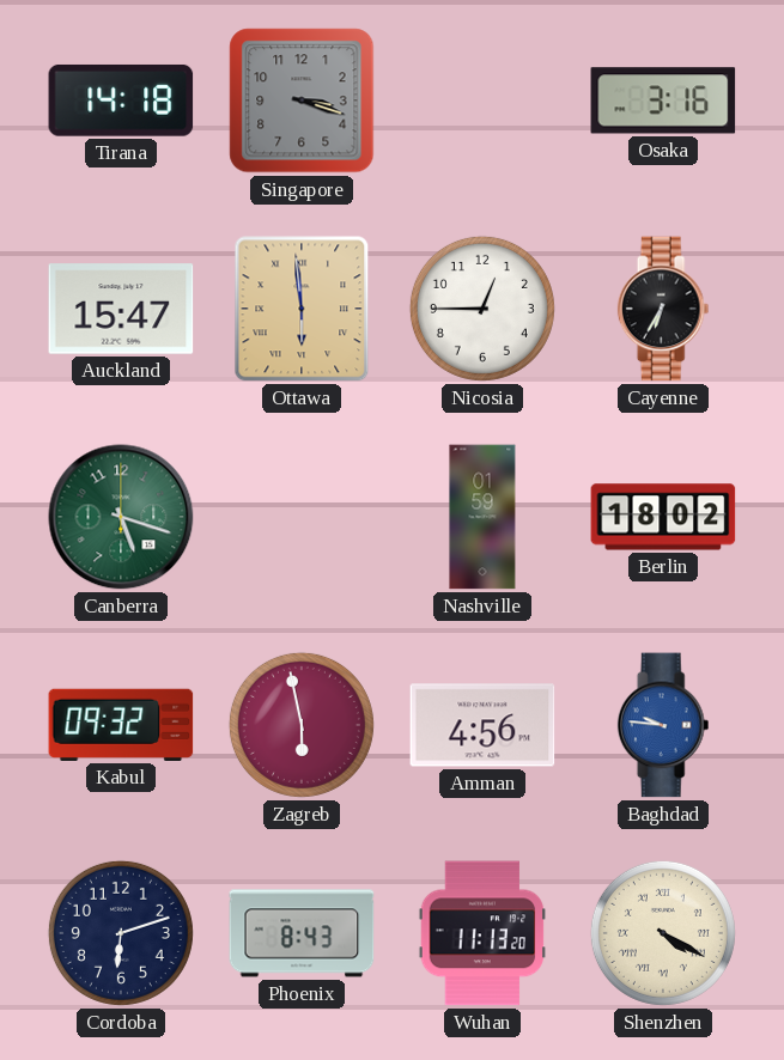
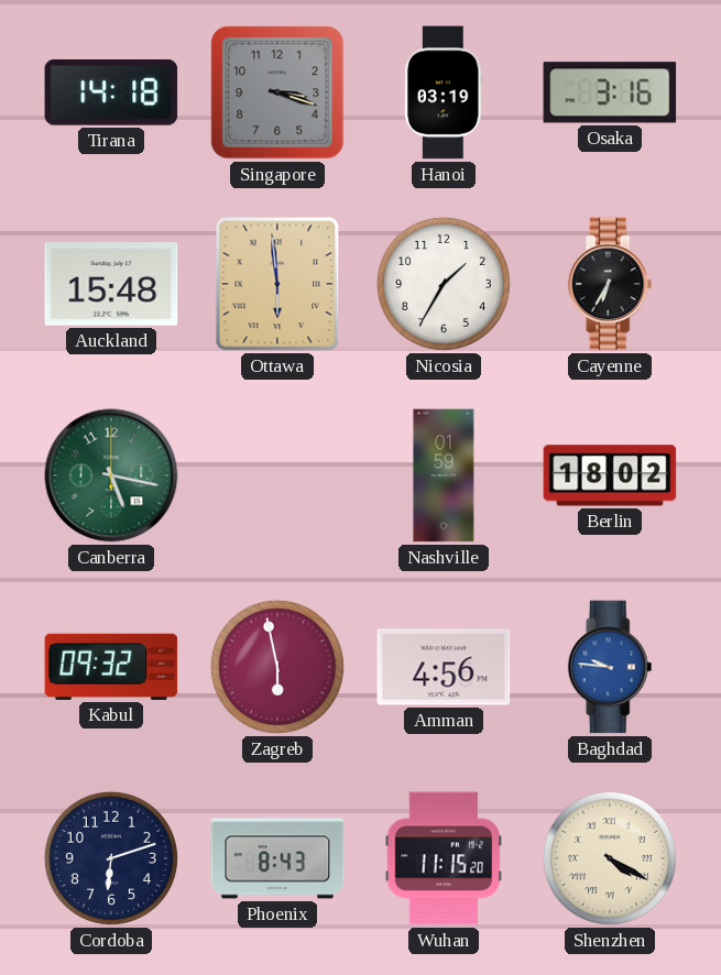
Hanoi: none -> 03:19 (444, 92)
Auckland: 15:47 -> 15:48 (111, 284)
Nicosia: 12:45 -> 1:35 (444, 284)
Canberra: 5:18 -> 5:17 (111, 475)
Wuhan: 11:13 -> 11:15 (444, 858)
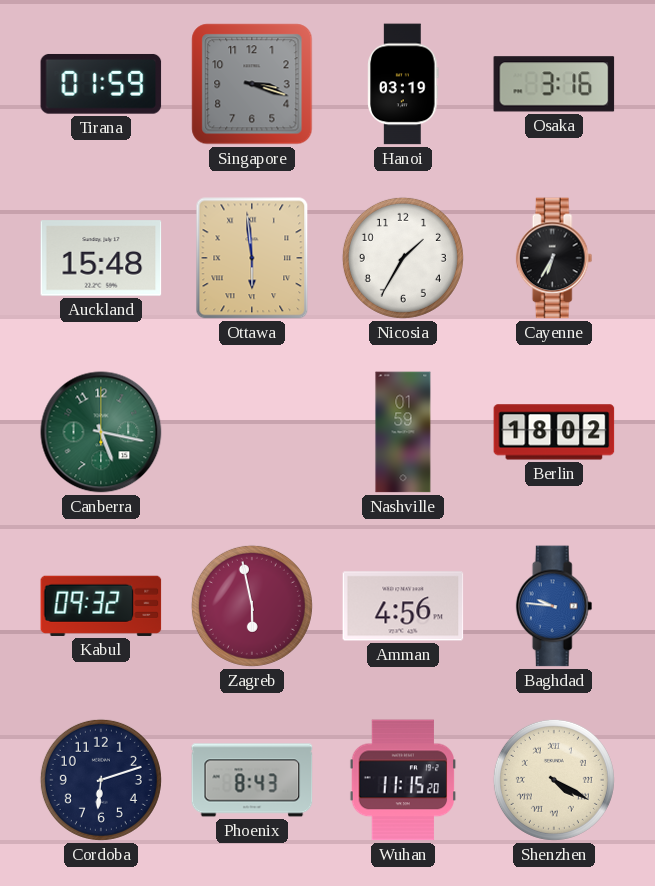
Tirana: 14:18 -> 01:59 (101, 84)
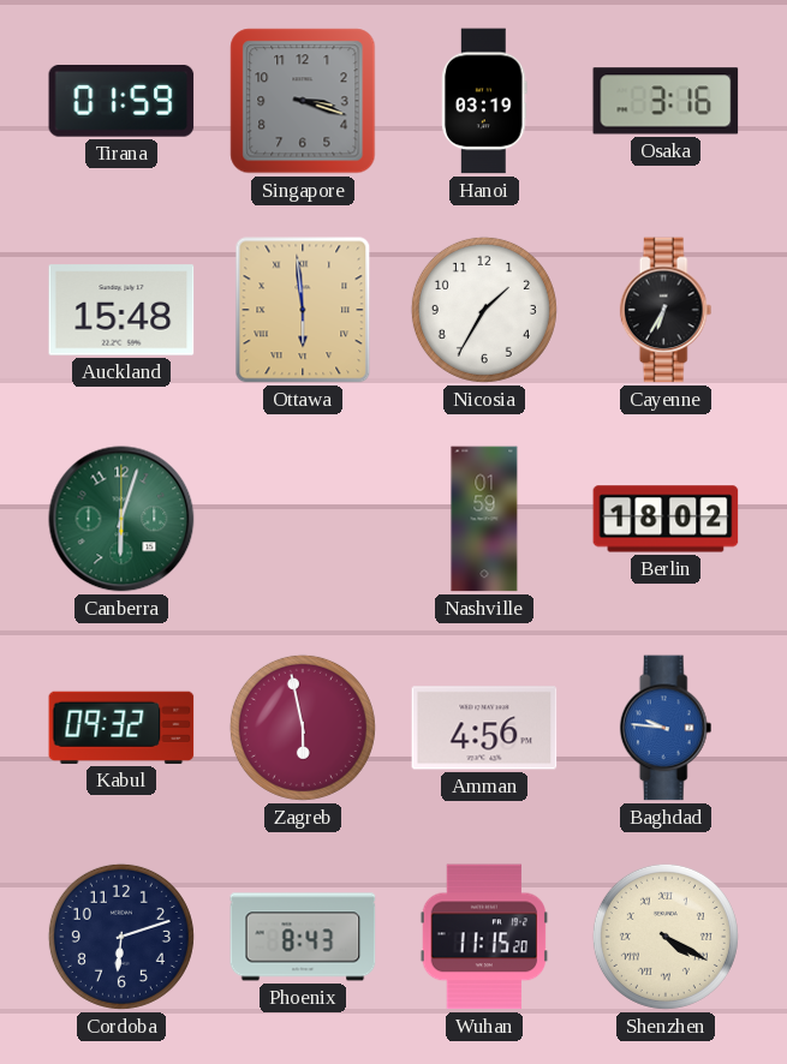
Canberra: 5:17 -> 6:03 (121, 519)
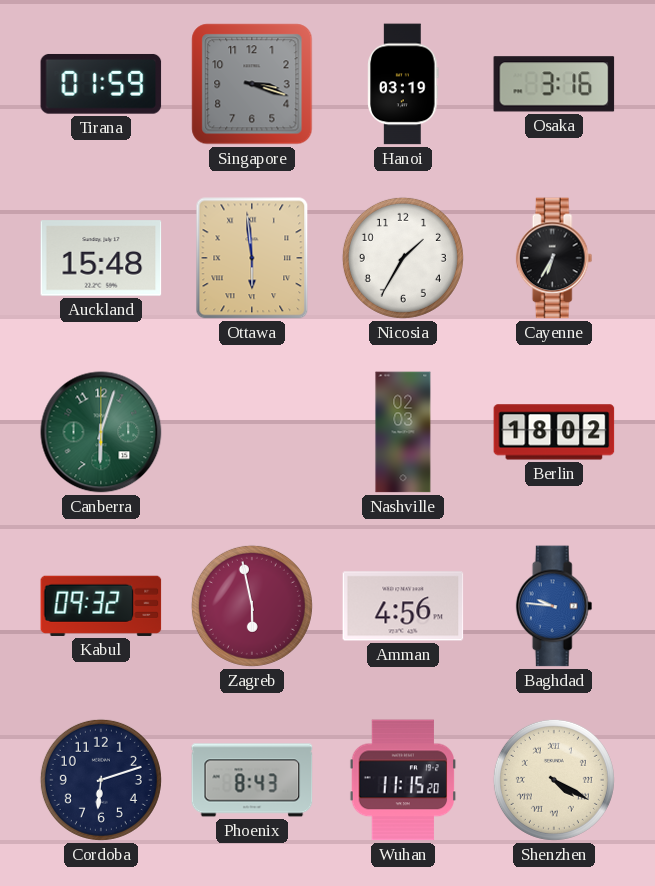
Nashville: 01:59 -> 02:03 (403, 432)
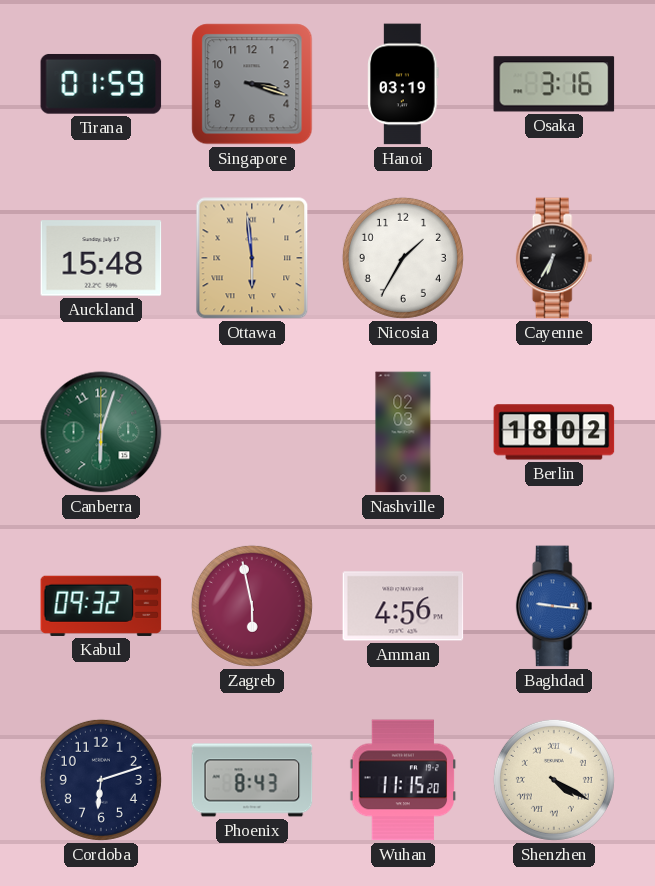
Baghdad: 9:46 -> 9:16 (554, 606)
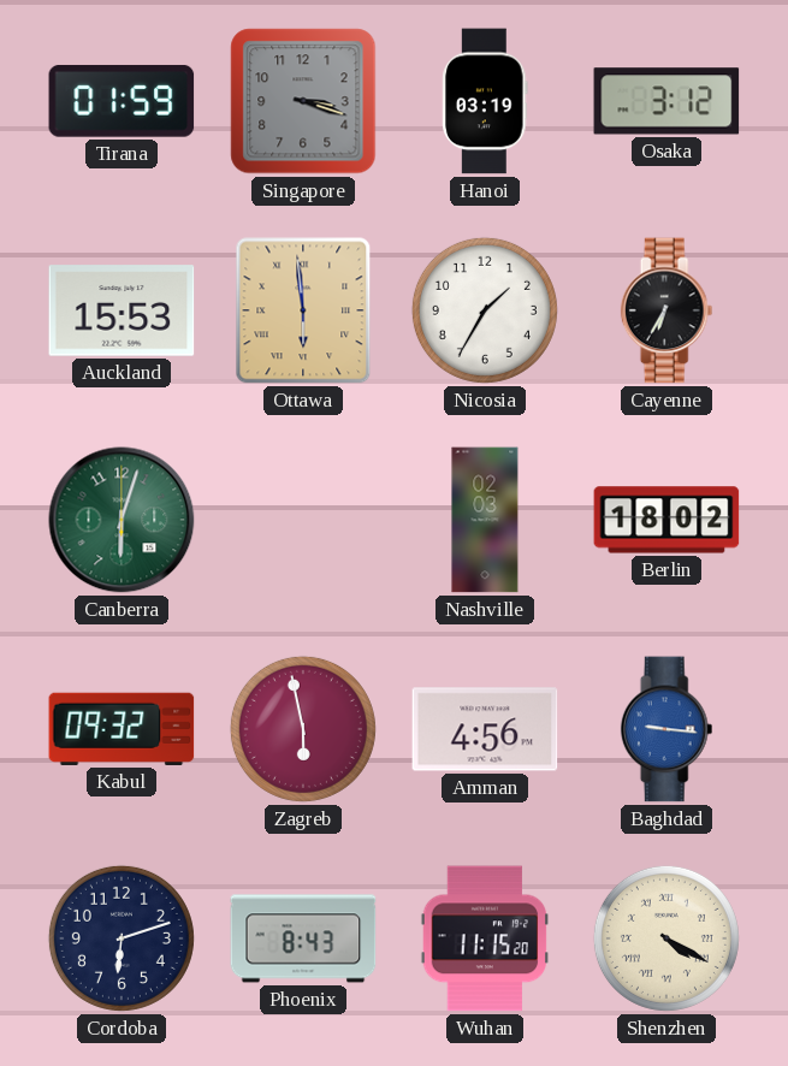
Osaka: 3:16 -> 3:12 (666, 101)
Auckland: 15:48 -> 15:53 (122, 310)
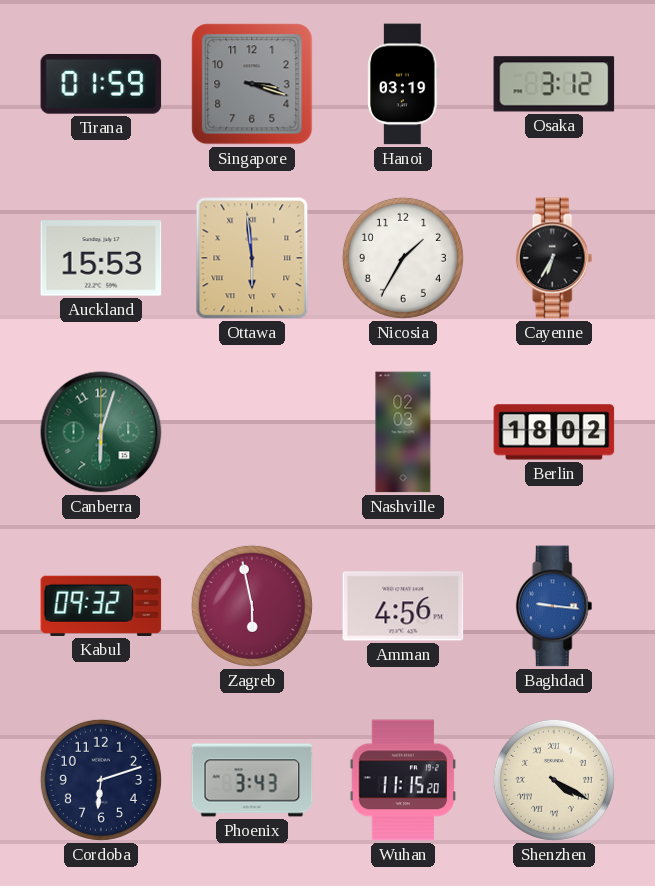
Phoenix: 8:43 -> 3:43 (252, 780)
